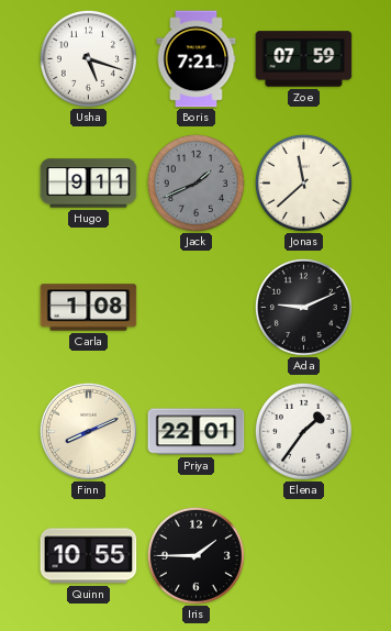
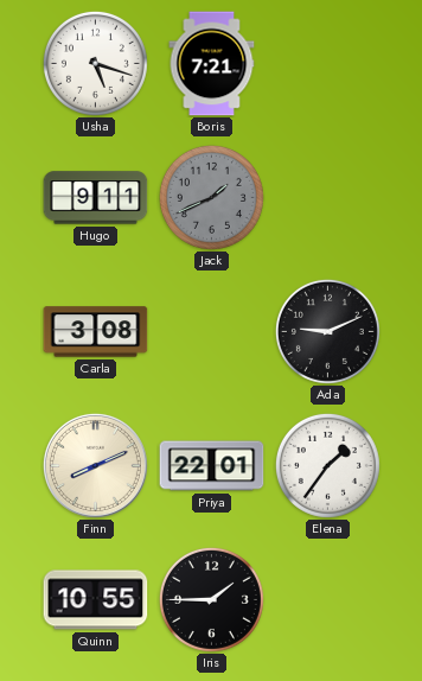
Zoe: 07:59 -> none (304, 59)
Jonas: 11:38 -> none (303, 182)
Carla: 1:08 -> 3:08 (96, 332)
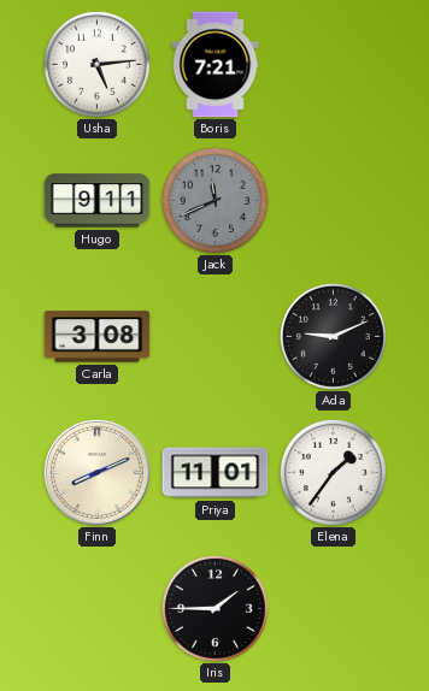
Usha: 5:18 -> 5:14 (96, 64)
Jack: 1:41 -> 11:41 (214, 200)
Priya: 22:01 -> 11:01 (216, 473)
Quinn: 10:55 -> none (96, 600)
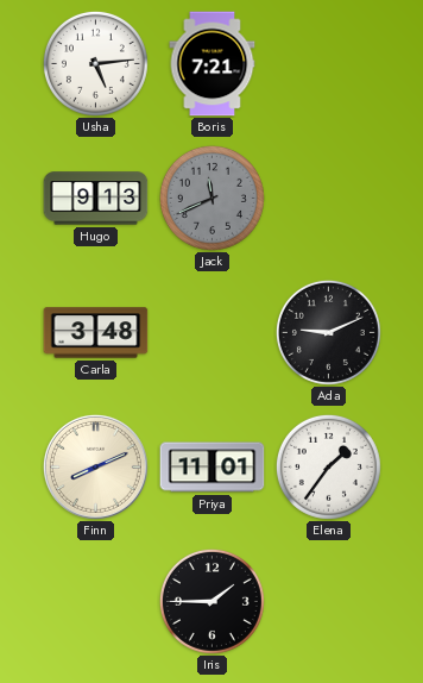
Hugo: 9:11 -> 9:13 (96, 199)
Carla: 3:08 -> 3:48 (96, 333)
